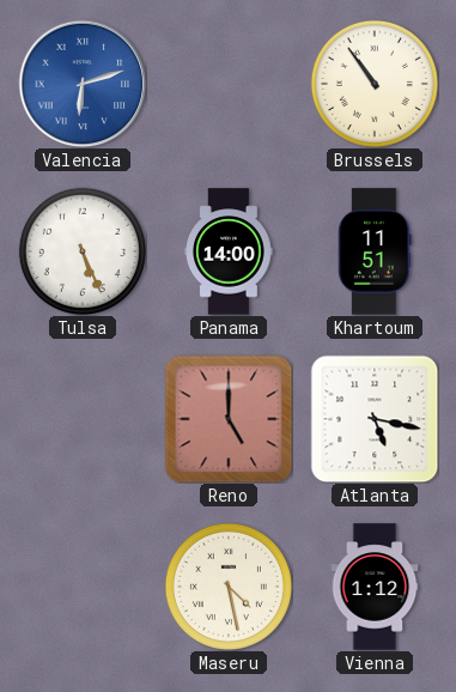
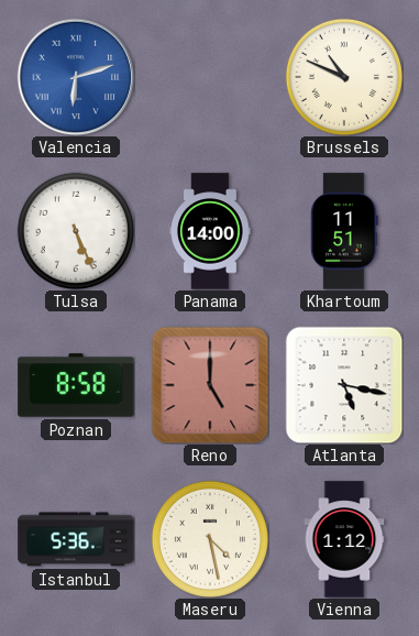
Brussels: 10:54 -> 10:49 (344, 77)
Poznan: none -> 8:58 (76, 385)
Istanbul: none -> 5:36 (76, 539)
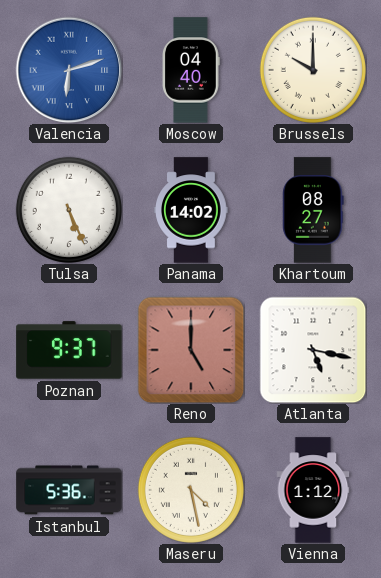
Moscow: none -> 04:40 (191, 70)
Brussels: 10:49 -> 10:00 (313, 70)
Panama: 14:00 -> 14:02 (191, 210)
Khartoum: 11:51 -> 08:27 (313, 210)
Poznan: 8:58 -> 9:37 (69, 350)
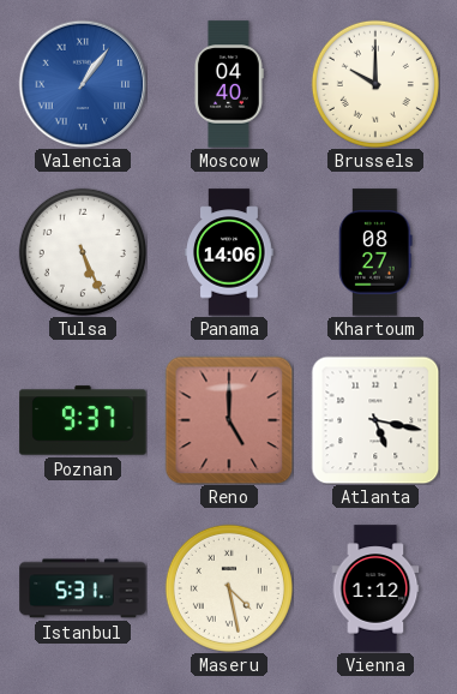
Valencia: 6:12 -> 1:06 (83, 84)
Panama: 14:02 -> 14:06 (229, 252)
Istanbul: 5:36 -> 5:31 (83, 588)
